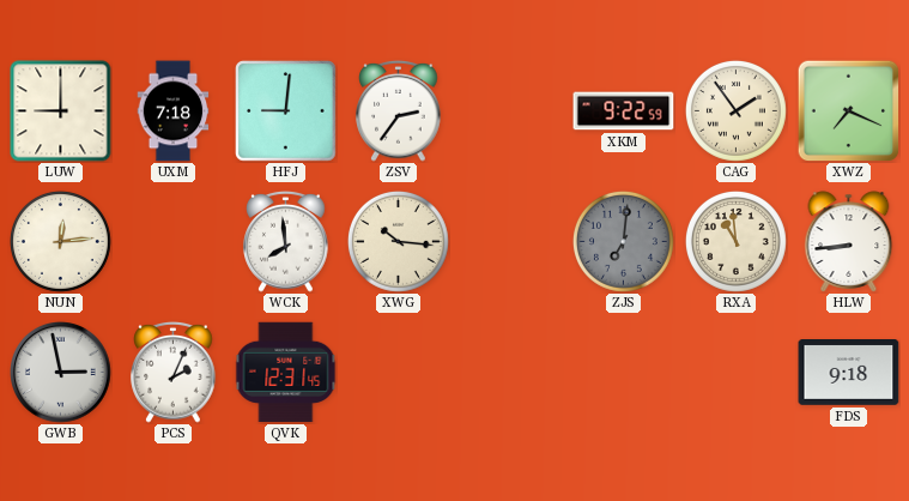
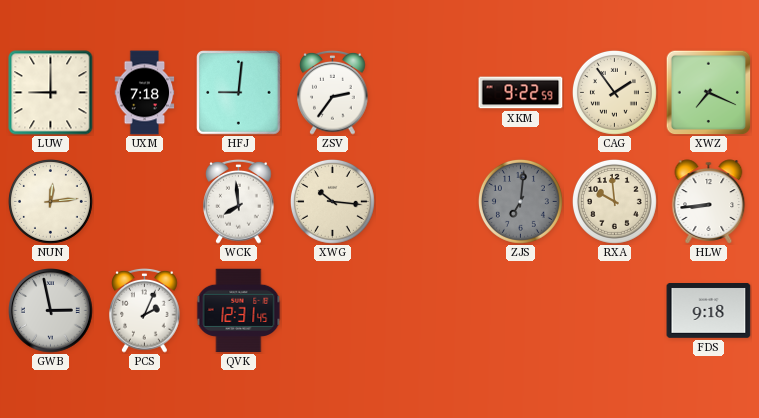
RXA: 10:59 -> 9:59 (614, 201)
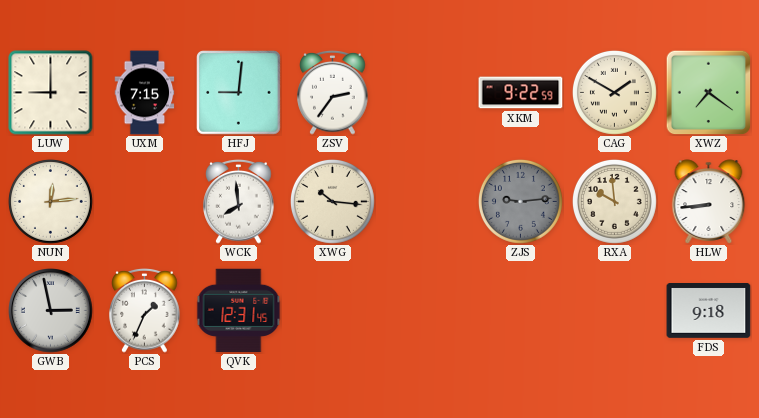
UXM: 7:18 -> 7:15 (145, 93)
CAG: 1:54 -> 1:50 (614, 92)
XWZ: 7:19 -> 7:21 (708, 92)
ZJS: 7:01 -> 9:14 (520, 201)
PCS: 2:04 -> 1:34 (145, 310)
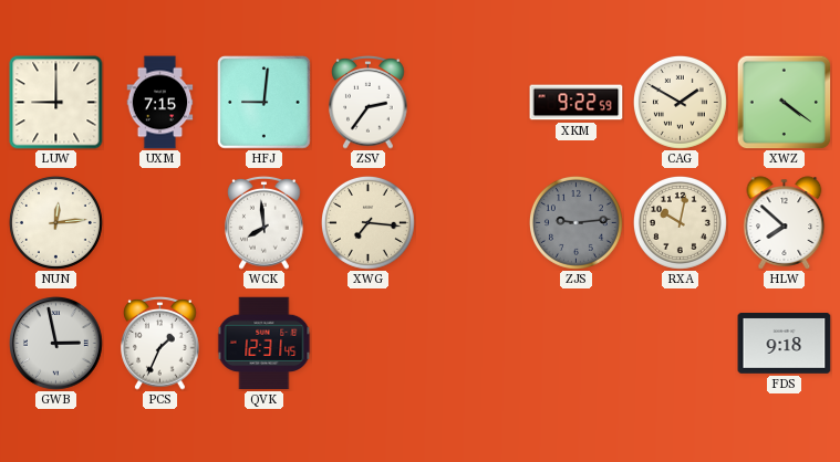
XWZ: 7:21 -> 4:21 (784, 102)
XWG: 10:16 -> 7:16 (367, 222)
RXA: 9:59 -> 10:02 (680, 222)
HLW: 8:44 -> 7:52 (785, 223)
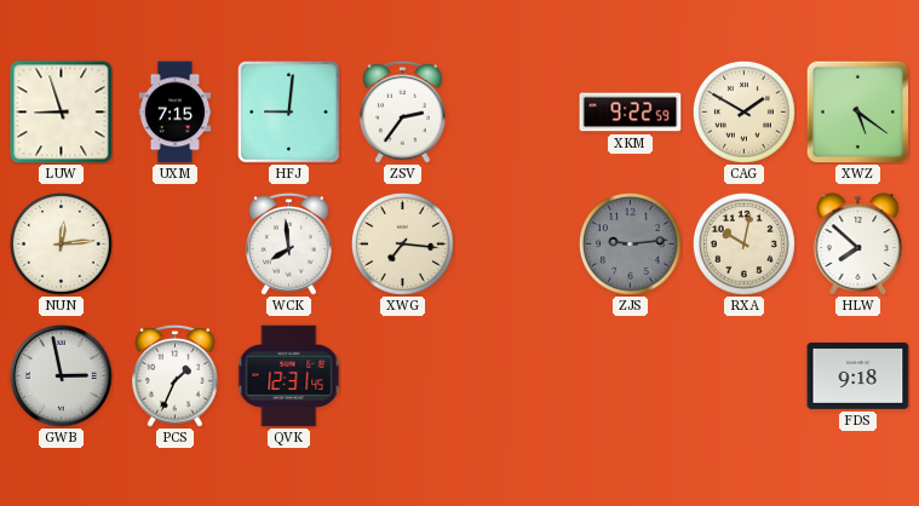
LUW: 9:00 -> 8:57 (62, 113)
XWZ: 4:21 -> 5:21 (857, 111)
